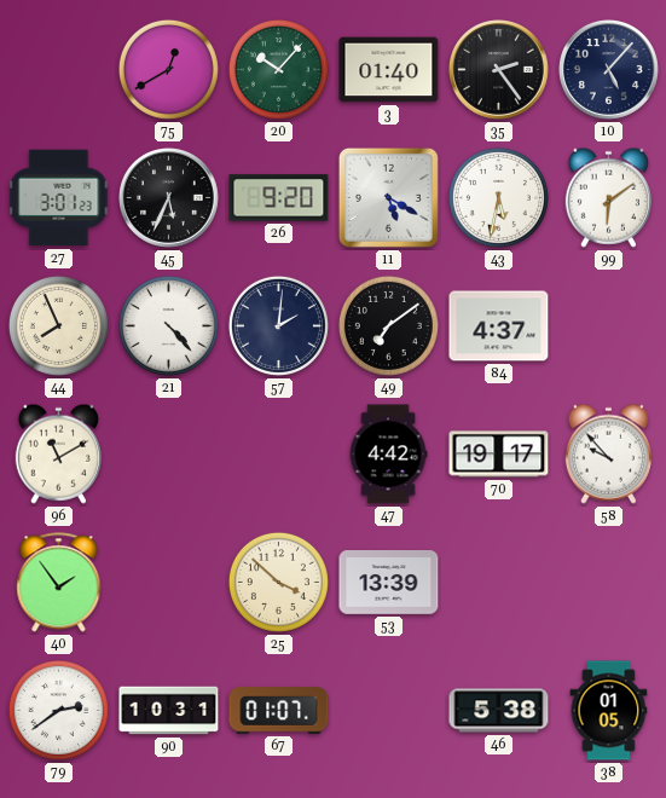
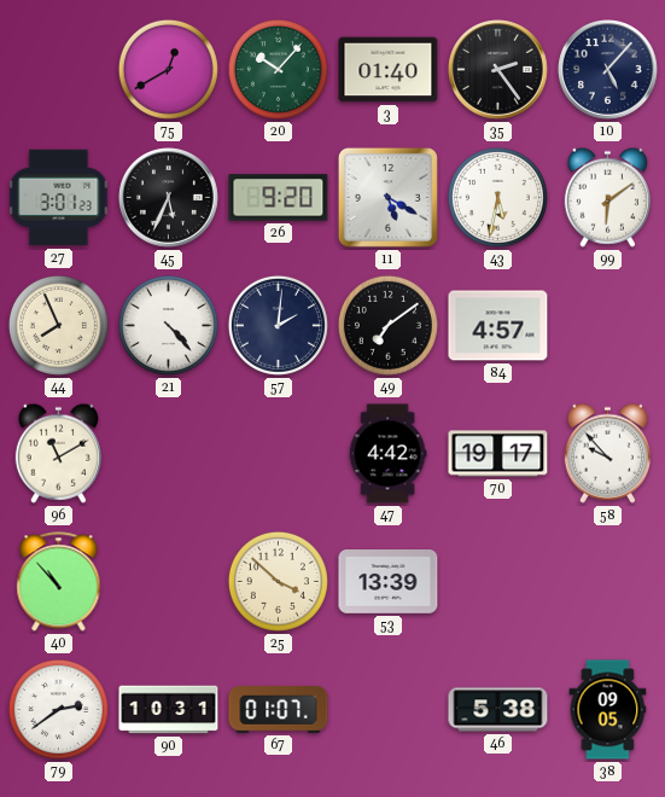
84: 4:37 -> 4:57 (498, 326)
40: 1:54 -> 10:53 (59, 582)
38: 01:05 -> 09:05 (608, 710)
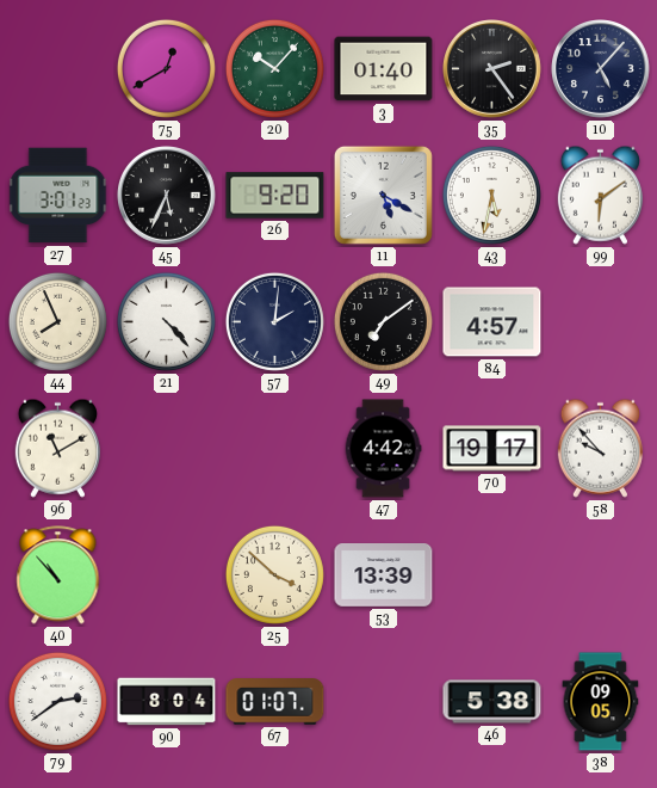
90: 10:31 -> 8:04 (167, 702)
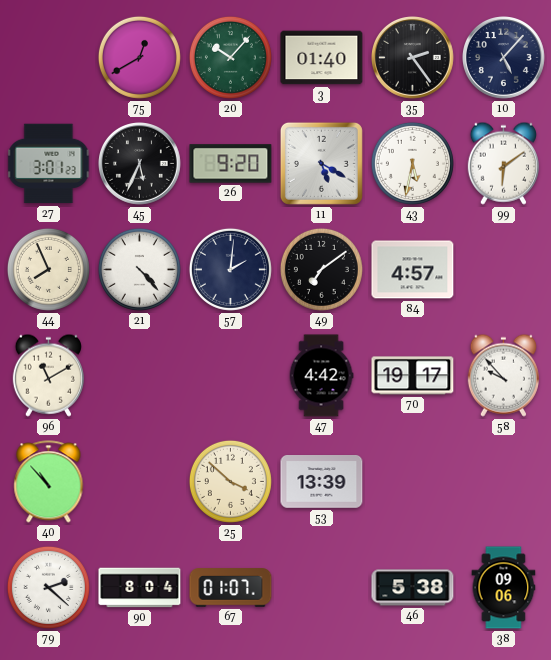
79: 2:39 -> 2:22 (48, 587)
38: 09:05 -> 09:06 (504, 588)
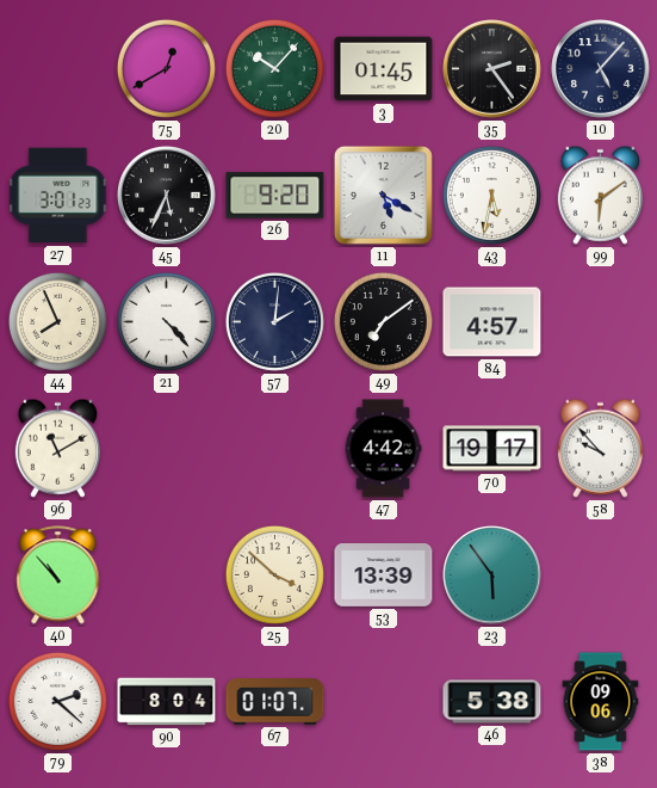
3: 01:40 -> 01:45 (384, 69)
23: none -> 5:54 (492, 575)
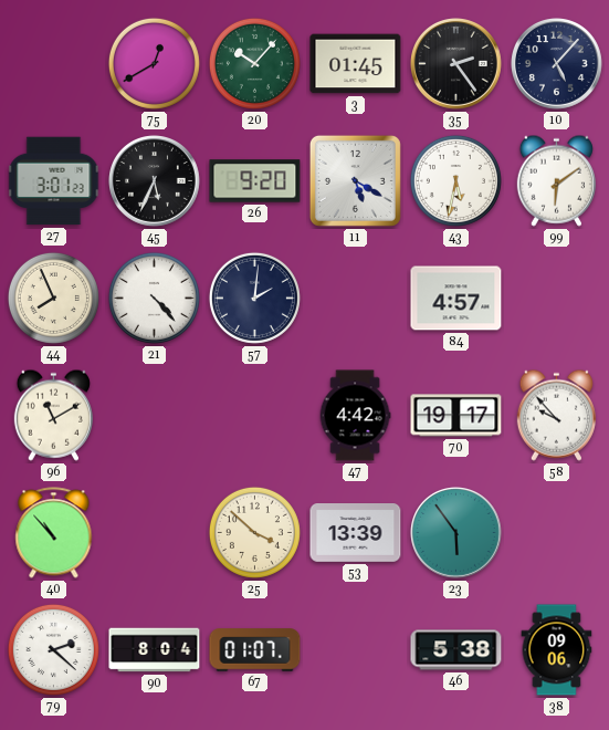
49: 7:09 -> none (383, 321)
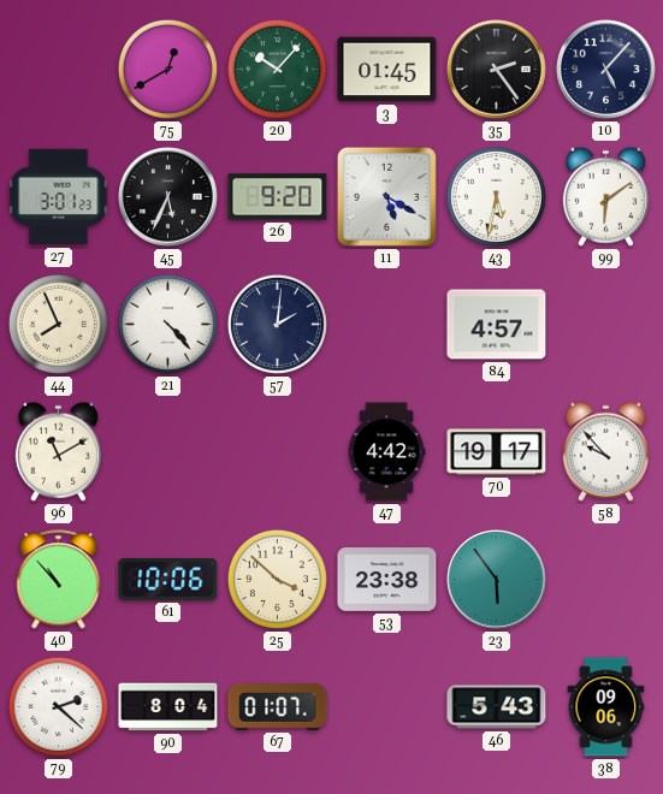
61: none -> 10:06 (168, 580)
53: 13:39 -> 23:38 (387, 580)
46: 5:38 -> 5:43 (497, 707)
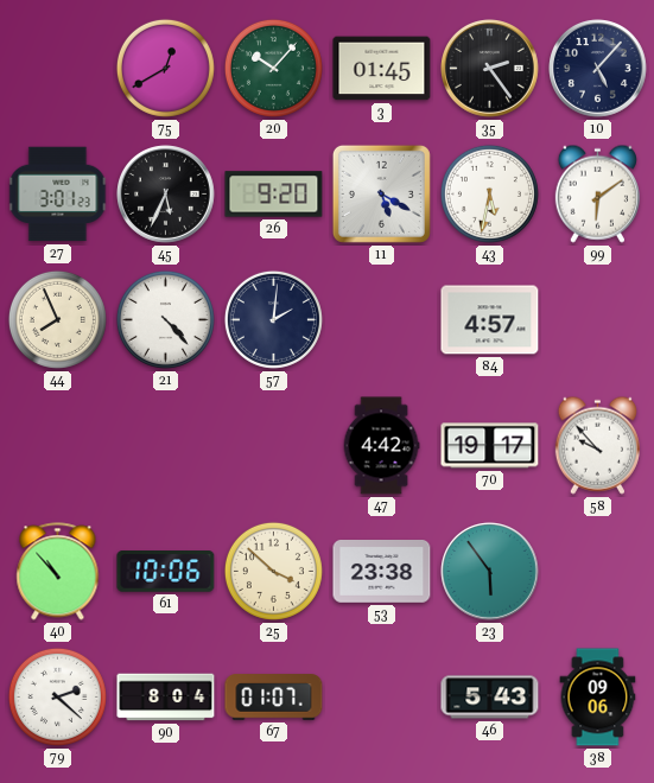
96: 11:10 -> none (58, 451)
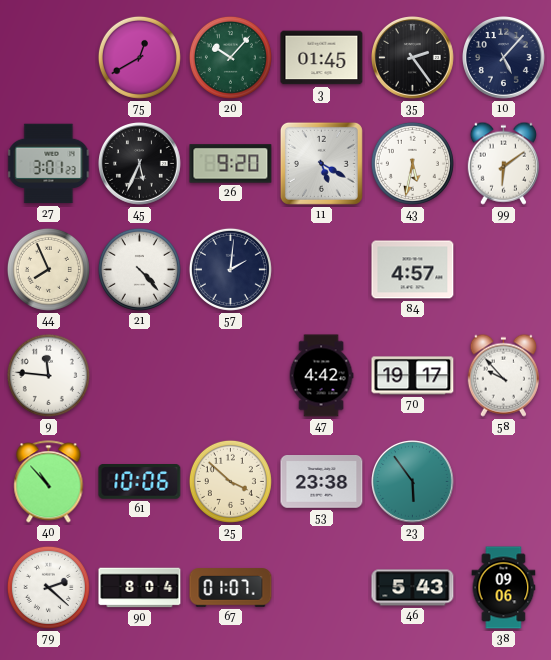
9: none -> 11:46 (48, 375)
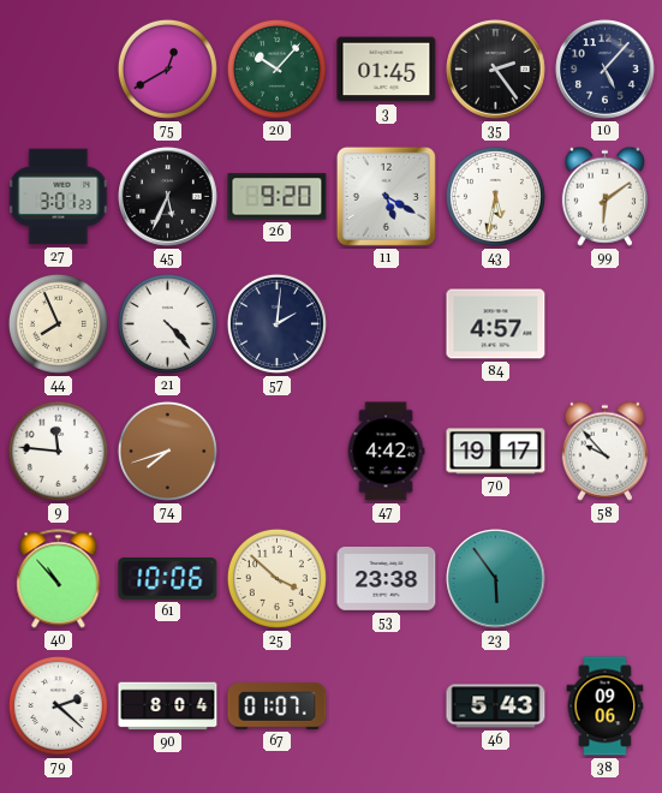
74: none -> 7:42 (167, 451)
